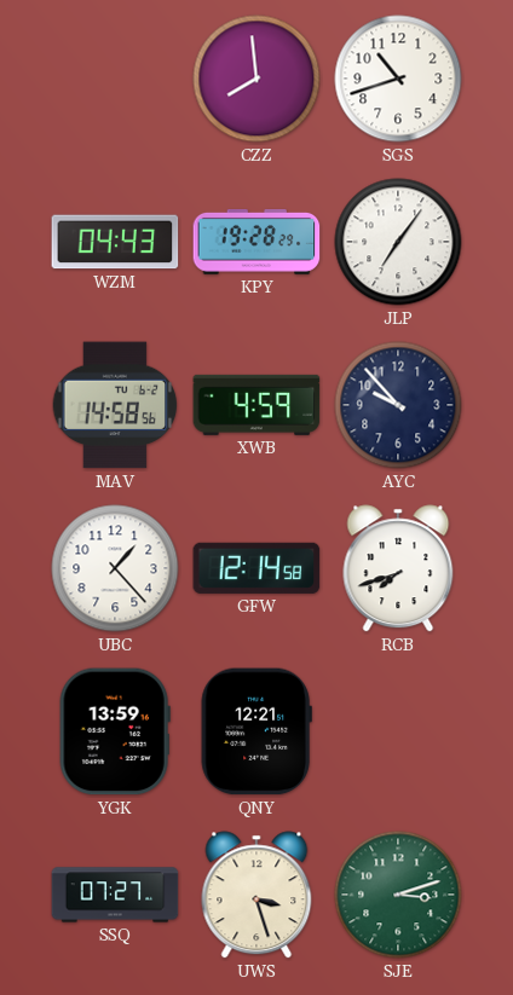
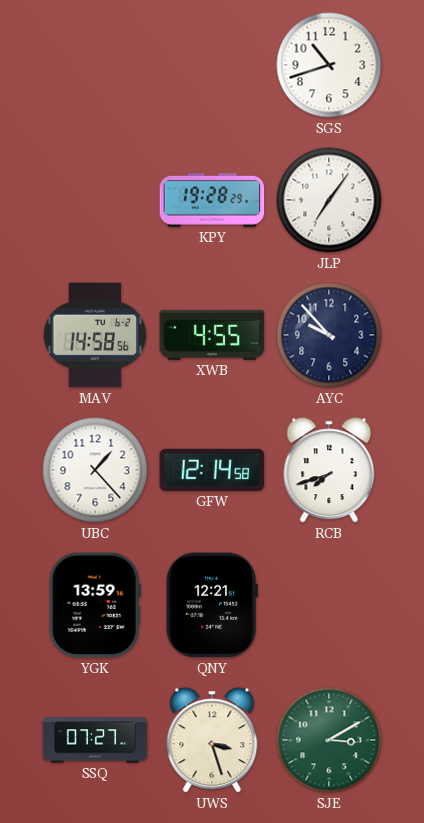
CZZ: 7:59 -> none (256, 79)
WZM: 04:43 -> none (115, 242)
XWB: 4:59 -> 4:55 (212, 335)
SJE: 3:12 -> 3:10 (329, 740)
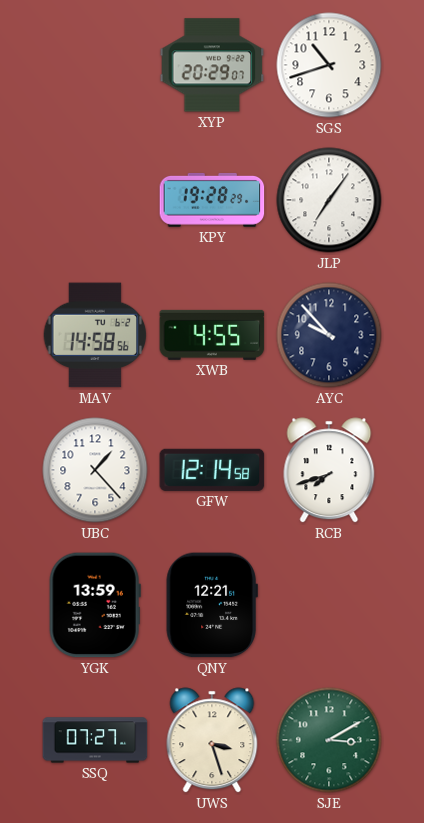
XYP: none -> 20:29 (212, 65)
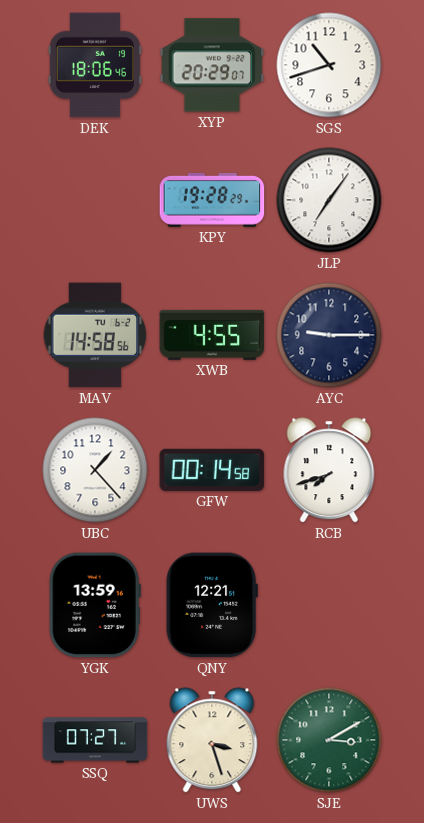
DEK: none -> 18:06 (95, 65)
AYC: 9:53 -> 9:15 (329, 335)
GFW: 12:14 -> 00:14 (212, 470)
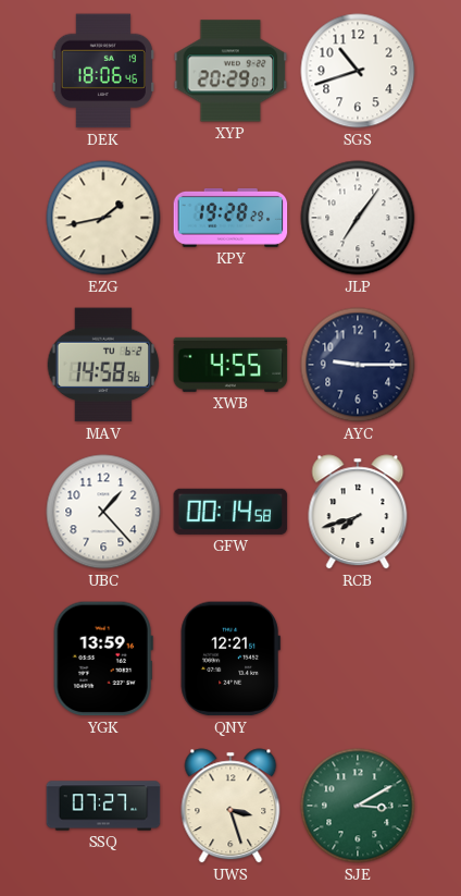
EZG: none -> 1:43 (103, 218)
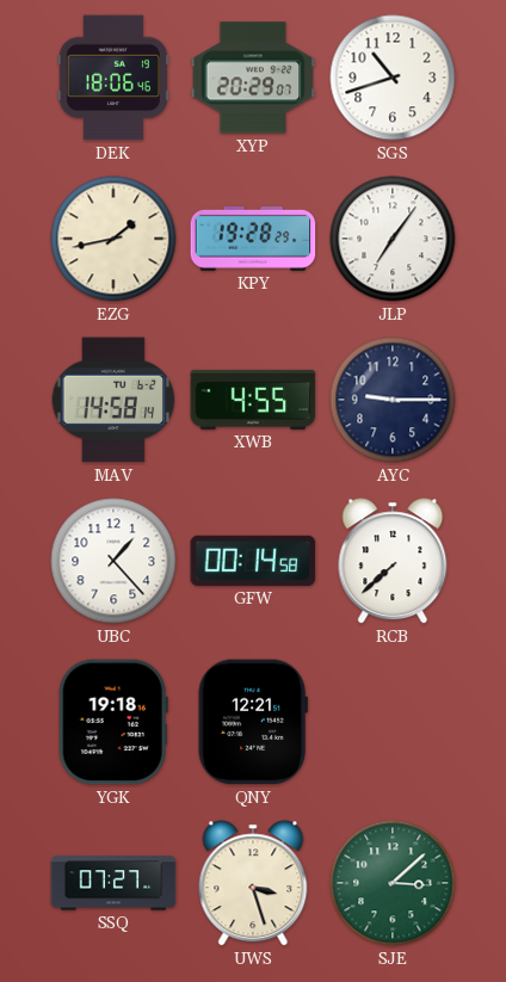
MAV: 14:58:56 -> 14:58:14 (113, 400)
RCB: 7:42 -> 7:38 (393, 561)
YGK: 13:59 -> 19:18 (113, 722)
SJE: 3:10 -> 3:08 (393, 883)
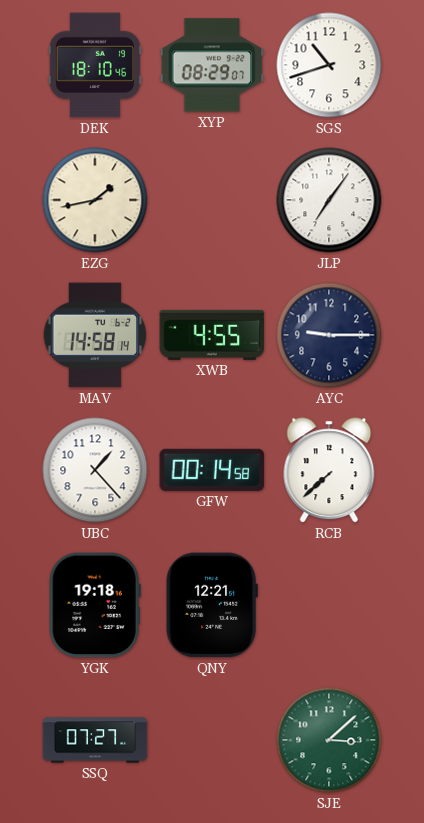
DEK: 18:06 -> 18:10 (95, 65)
XYP: 20:29 -> 08:29 (212, 65)
KPY: 19:28 -> none (253, 239)
UWS: 3:27 -> none (253, 883)
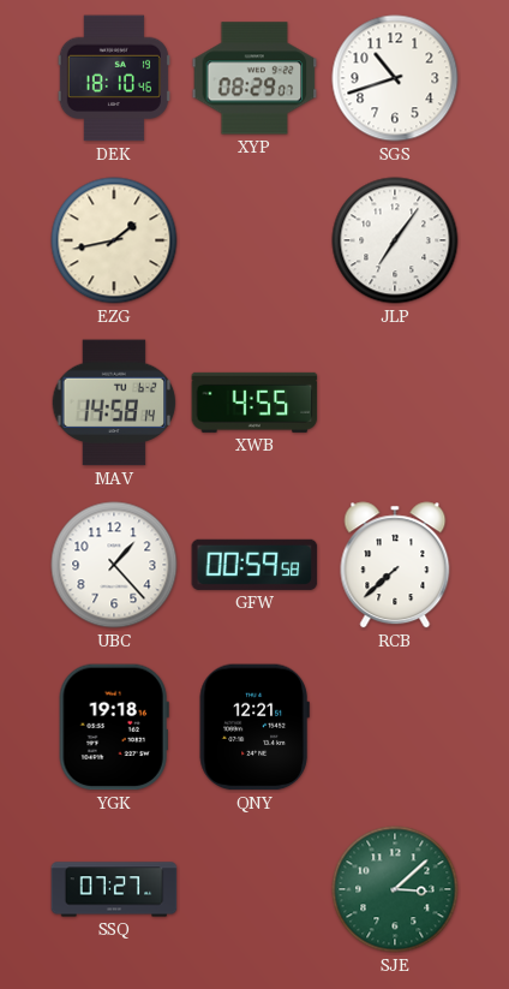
AYC: 9:15 -> none (329, 335)
GFW: 00:14 -> 00:59 (254, 565)
